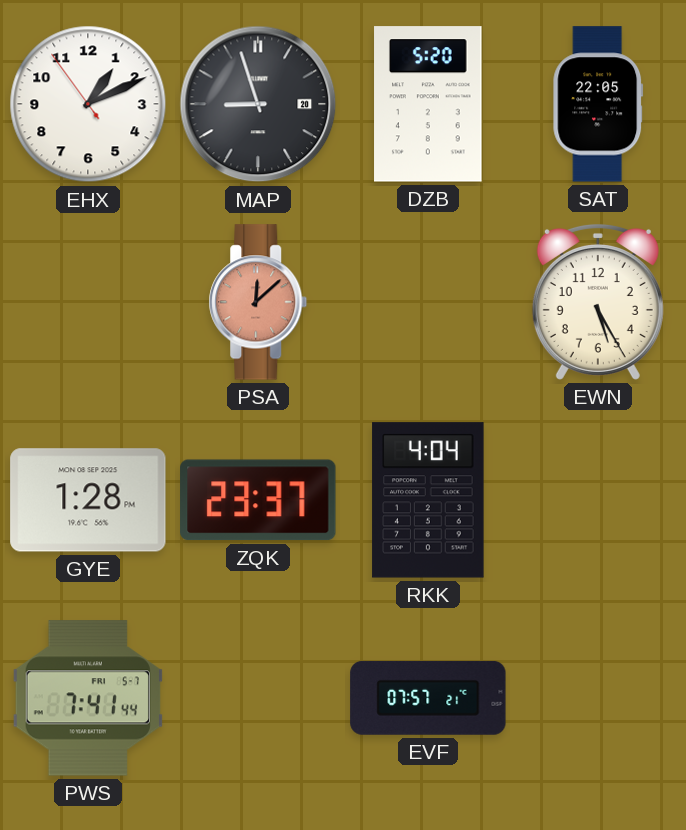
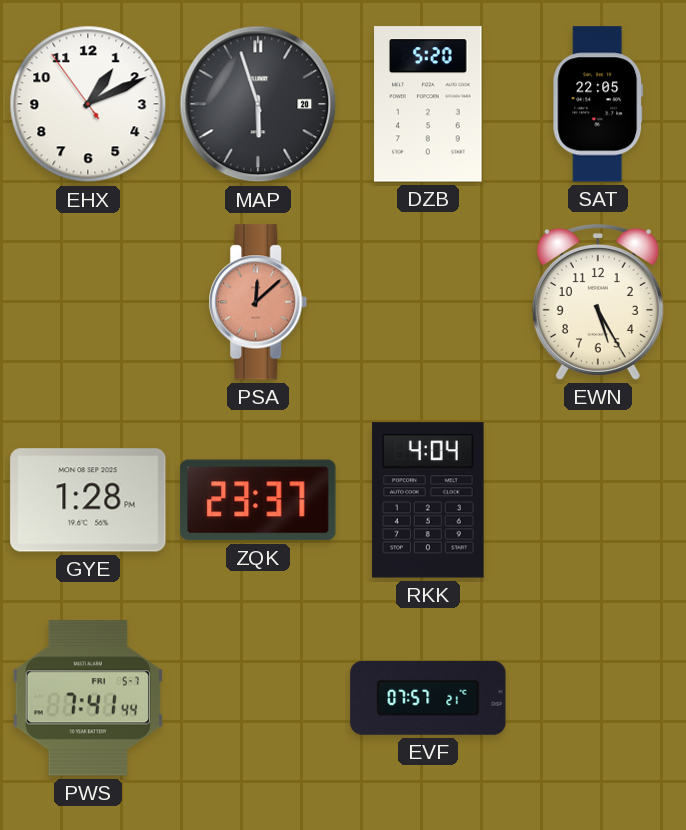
MAP: 8:57 -> 5:57 (258, 104)
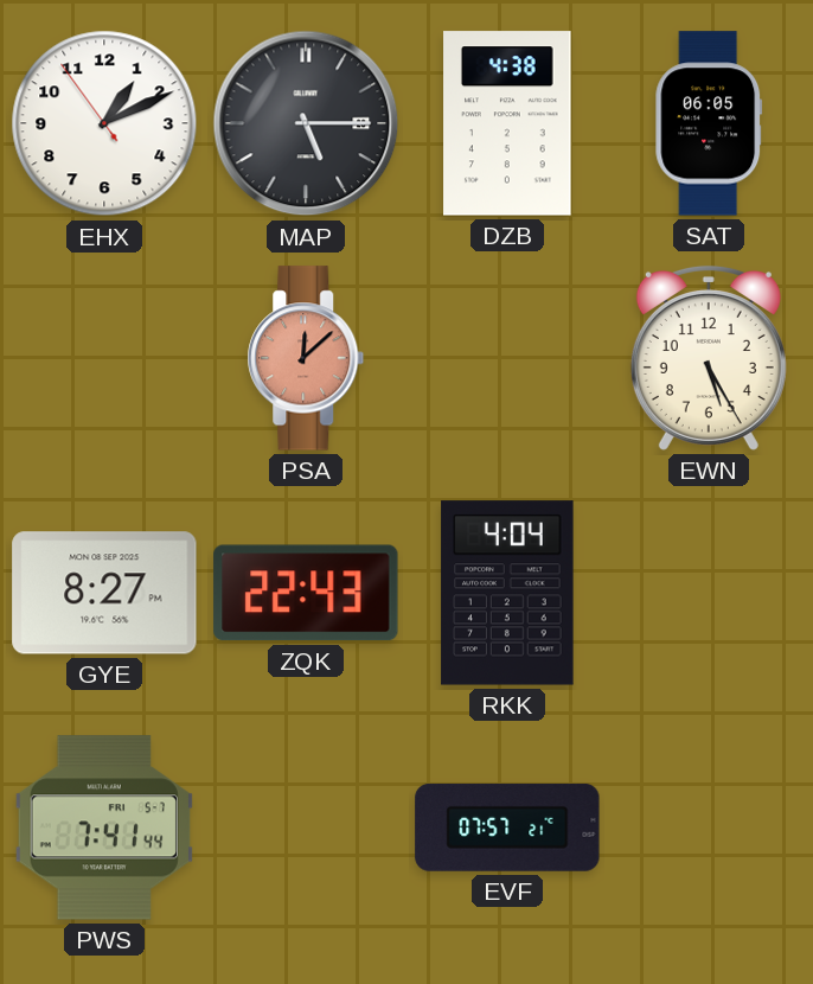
MAP: 5:57 -> 5:15 (306, 123)
DZB: 5:20 -> 4:38 (507, 123)
SAT: 22:05 -> 06:05 (709, 123)
GYE: 1:28 -> 8:27 (104, 593)
ZQK: 23:37 -> 22:43 (306, 593)
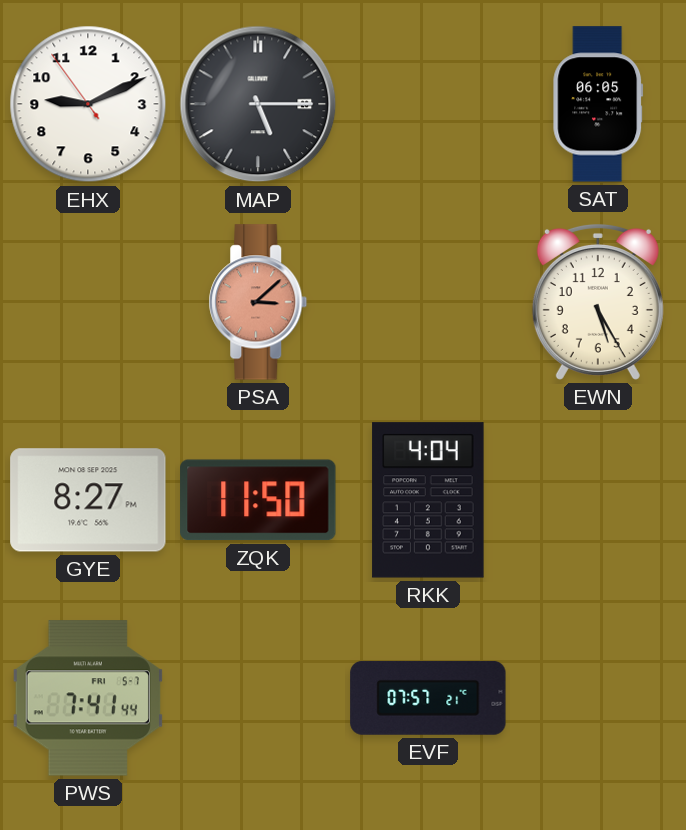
EHX: 1:10 -> 9:10 (88, 104)
DZB: 4:38 -> none (507, 123)
PSA: 12:08 -> 3:08 (258, 302)
ZQK: 22:43 -> 11:50 (258, 500)
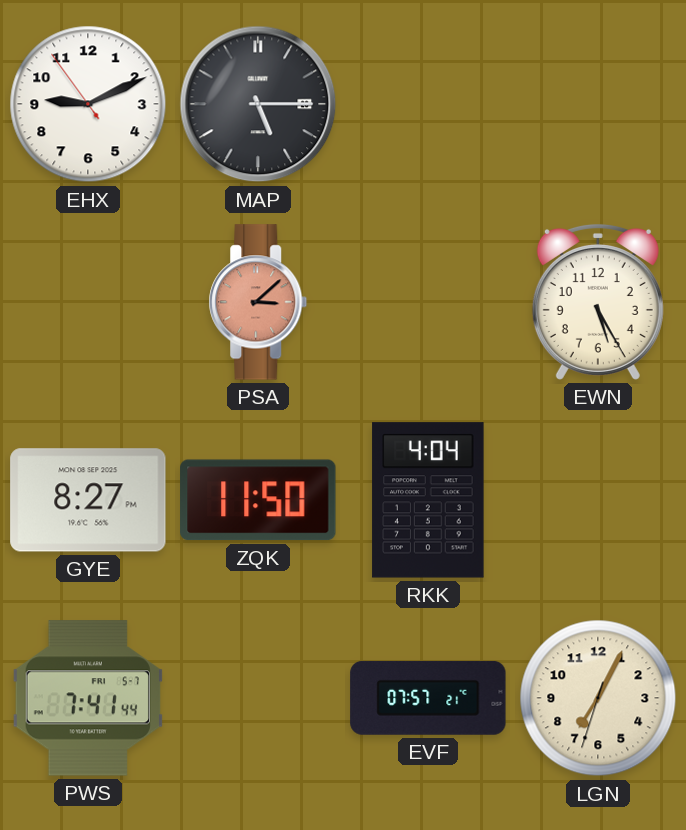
SAT: 06:05 -> none (598, 104)
LGN: none -> 7:04 (598, 698)
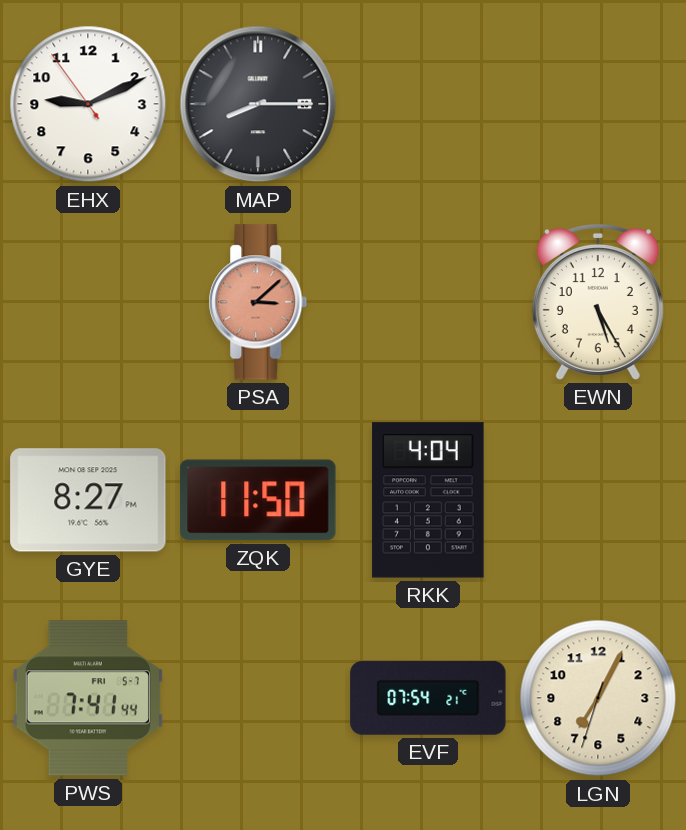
MAP: 5:15 -> 8:15 (258, 104)
EVF: 07:57 -> 07:54 (428, 698)
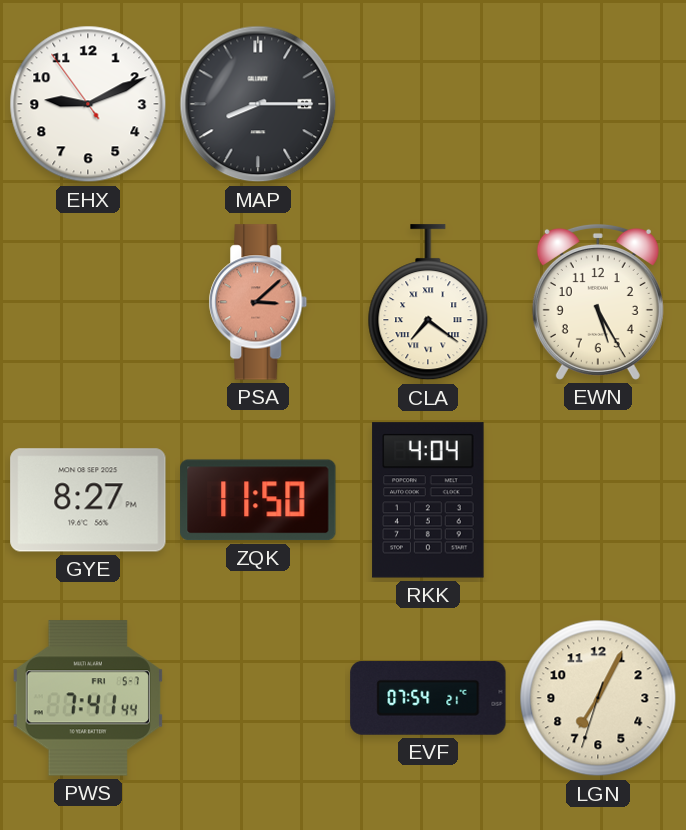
CLA: none -> 7:21 (428, 303)
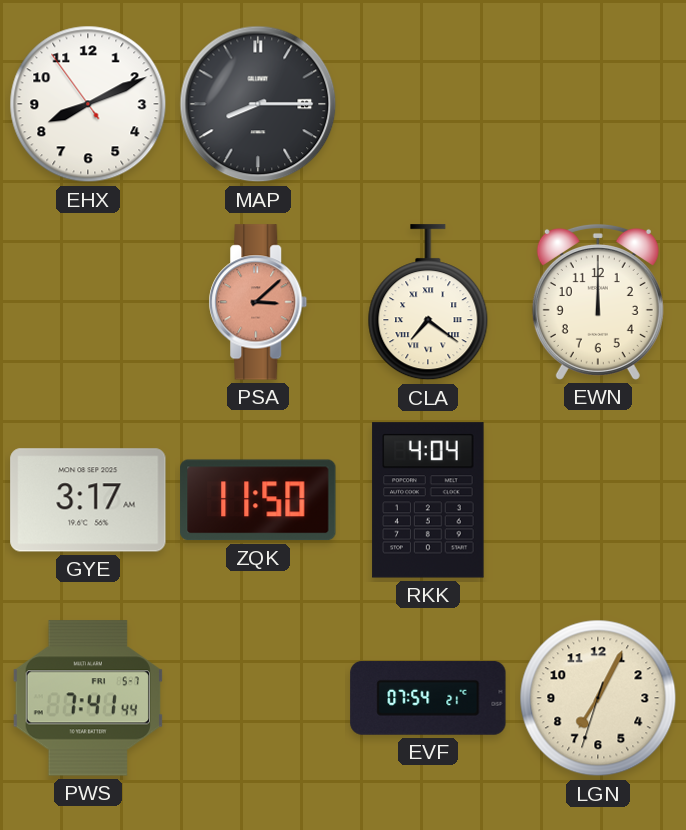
EHX: 9:10 -> 8:10 (88, 104)
EWN: 5:25 -> 12:00 (598, 302)
GYE: 8:27 -> 3:17 (88, 500)
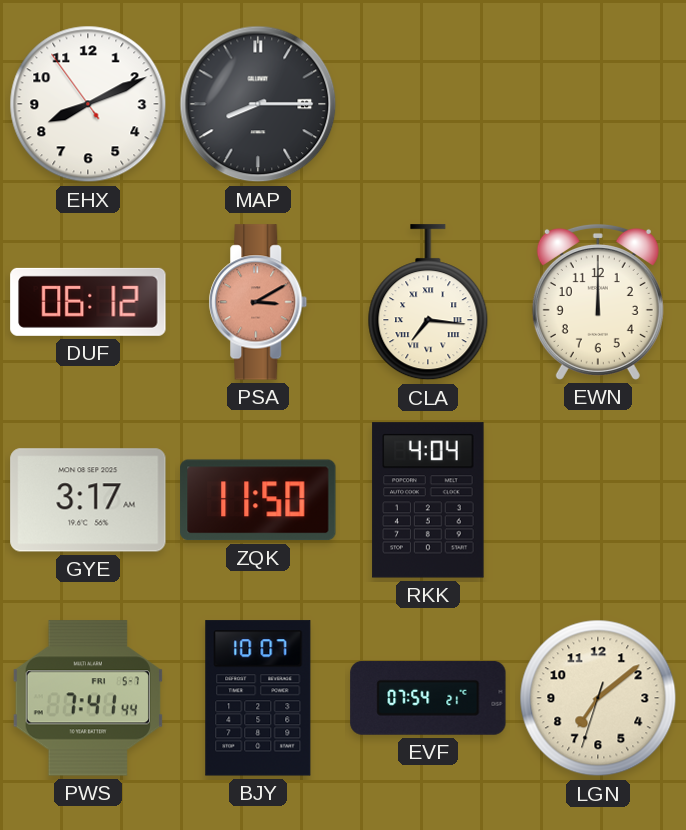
DUF: none -> 06:12 (88, 302)
PSA: 3:08 -> 3:10 (258, 302)
CLA: 7:21 -> 7:16 (428, 303)
BJY: none -> 10:07 (258, 698)
LGN: 7:04 -> 7:08 (598, 698)
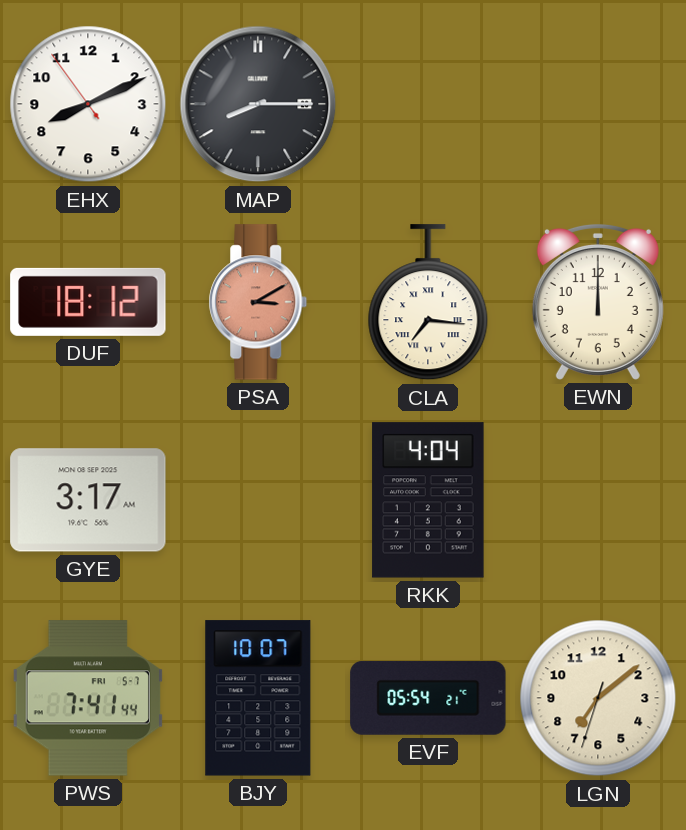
DUF: 06:12 -> 18:12 (88, 302)
ZQK: 11:50 -> none (258, 500)
EVF: 07:54 -> 05:54 (428, 698)
